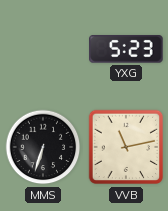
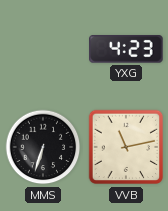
YXG: 5:23 -> 4:23 (126, 49)
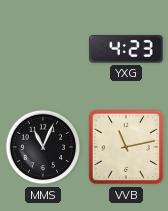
MMS: 6:33 -> 11:04 (43, 147)
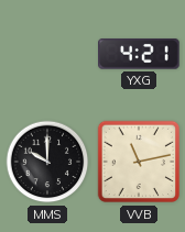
YXG: 4:23 -> 4:21 (139, 54)
MMS: 11:04 -> 10:00 (47, 162)
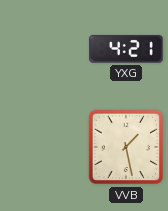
MMS: 10:00 -> none (47, 162)
VVB: 11:13 -> 1:28 (126, 147)
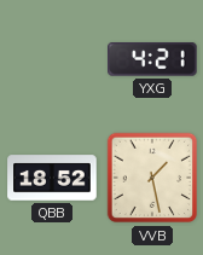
QBB: none -> 18:52 (52, 178)
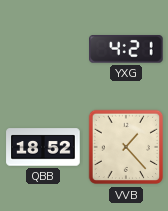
VVB: 1:28 -> 1:23 (126, 147)
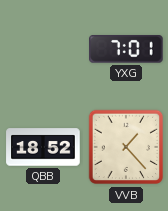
YXG: 4:21 -> 7:01 (126, 49)
